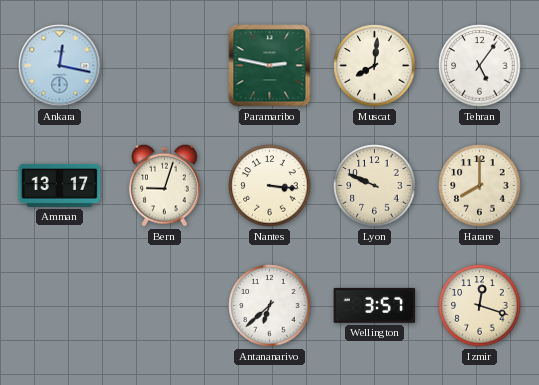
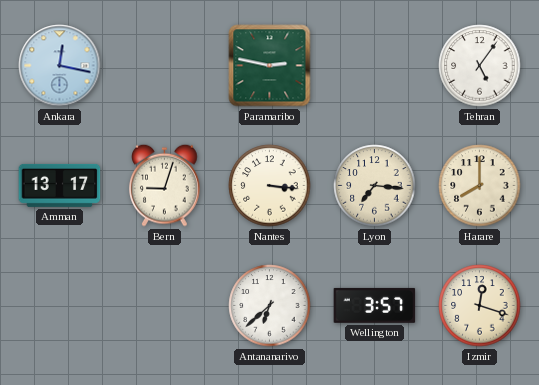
Muscat: 8:01 -> none (375, 66)
Lyon: 9:49 -> 7:16 (375, 186)
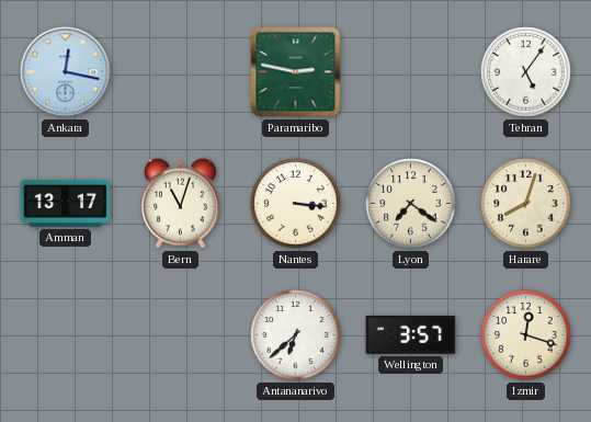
Bern: 9:03 -> 11:03 (181, 203)
Lyon: 7:16 -> 7:21 (411, 204)
Harare: 8:00 -> 8:03 (526, 204)
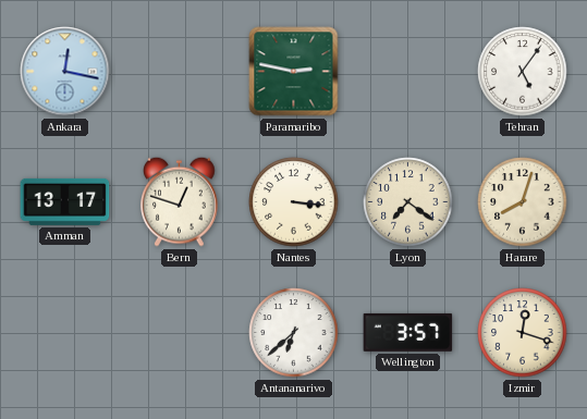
Bern: 11:03 -> 12:48 (180, 201)
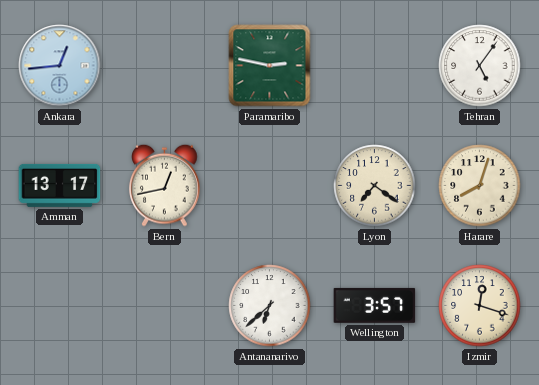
Ankara: 12:17 -> 12:44 (60, 66)
Bern: 12:48 -> 12:43 (165, 185)
Nantes: 3:16 -> none (294, 202)
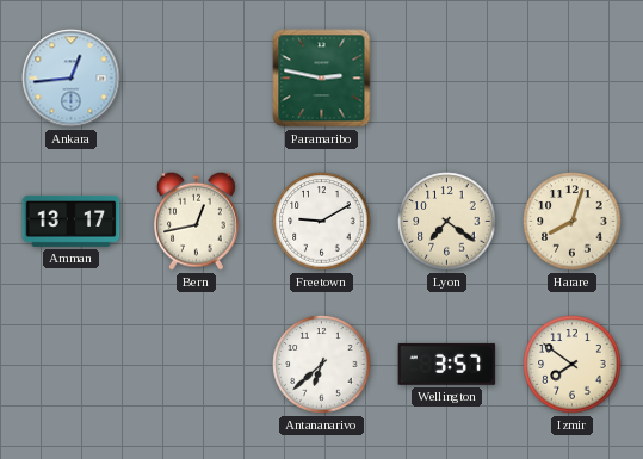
Tehran: 5:06 -> none (480, 66)
Freetown: none -> 9:10 (322, 222)
Izmir: 12:18 -> 7:51 (573, 365)
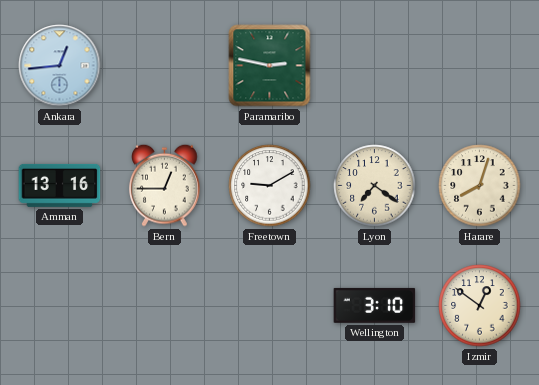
Amman: 13:17 -> 13:16 (60, 185)
Bern: 12:43 -> 12:45 (165, 185)
Antananarivo: 6:38 -> none (322, 365)
Wellington: 3:57 -> 3:10 (375, 305)
Izmir: 7:51 -> 12:51 (480, 306)
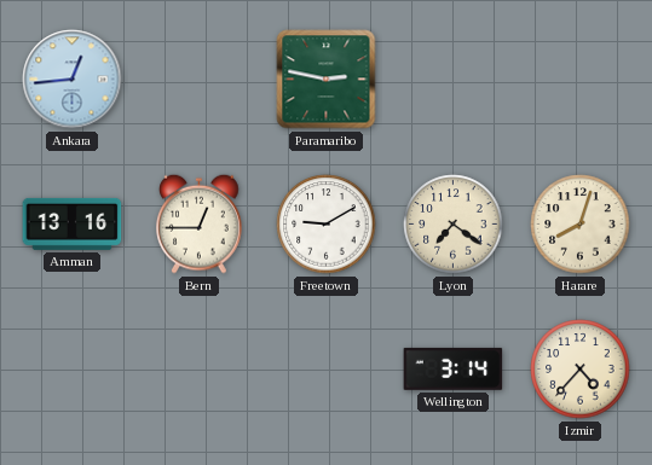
Wellington: 3:10 -> 3:14 (454, 368)
Izmir: 12:51 -> 4:37 (581, 370)
